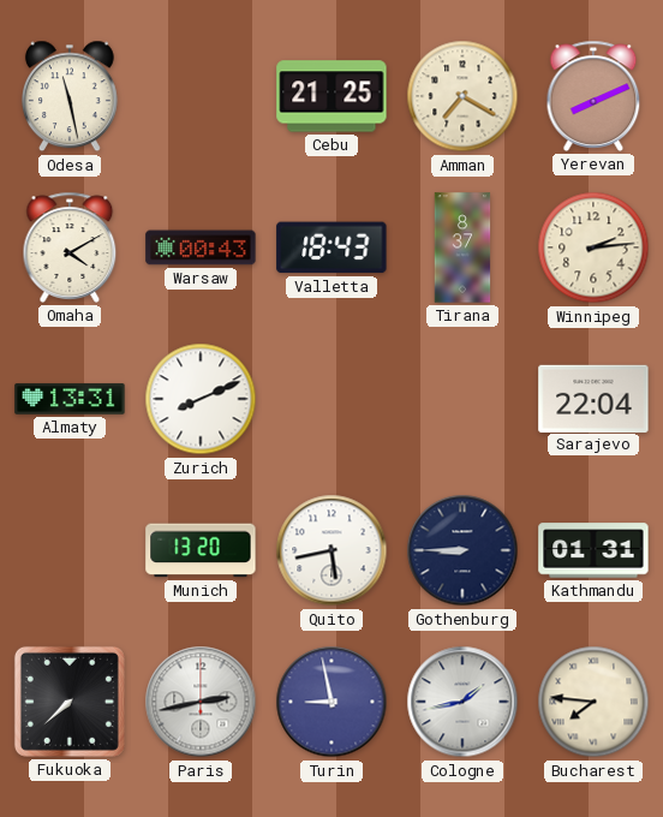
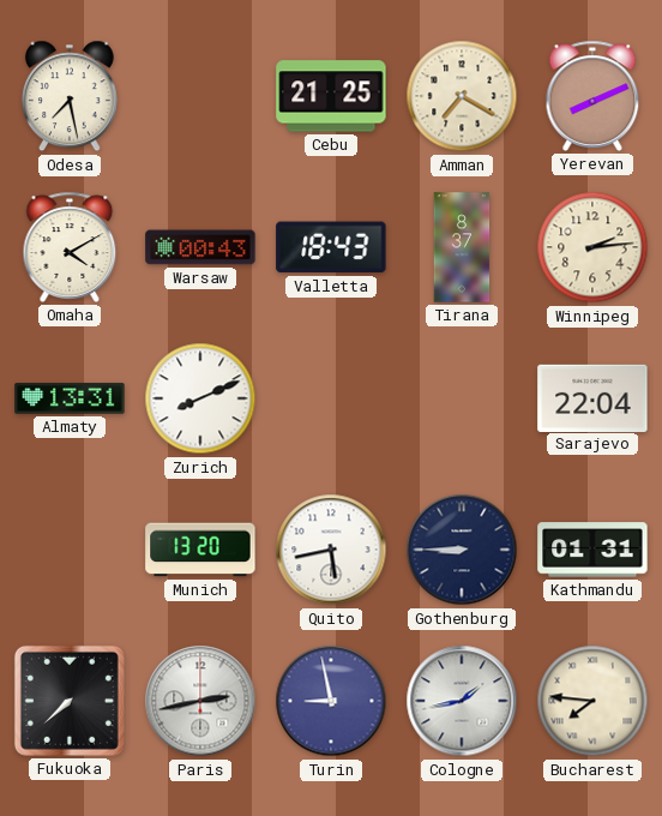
Odesa: 11:28 -> 7:28 (70, 96)
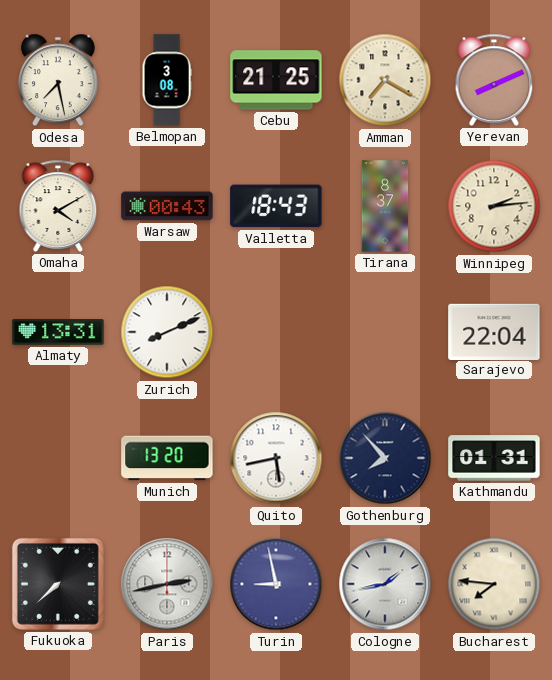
Belmopan: none -> 3:08 (167, 80)
Gothenburg: 8:45 -> 7:53 (385, 458)
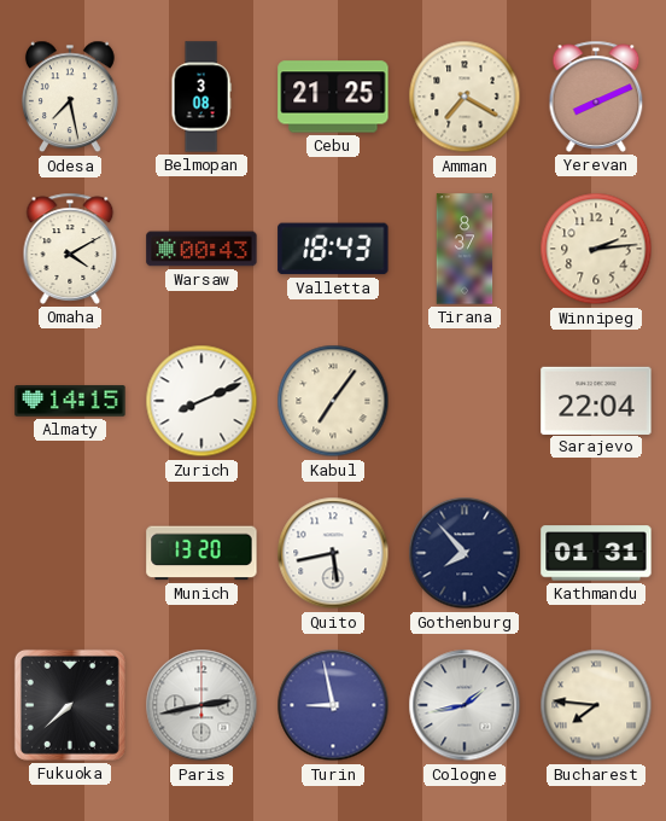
Almaty: 13:31 -> 14:15 (70, 401)
Kabul: none -> 7:06 (333, 401)
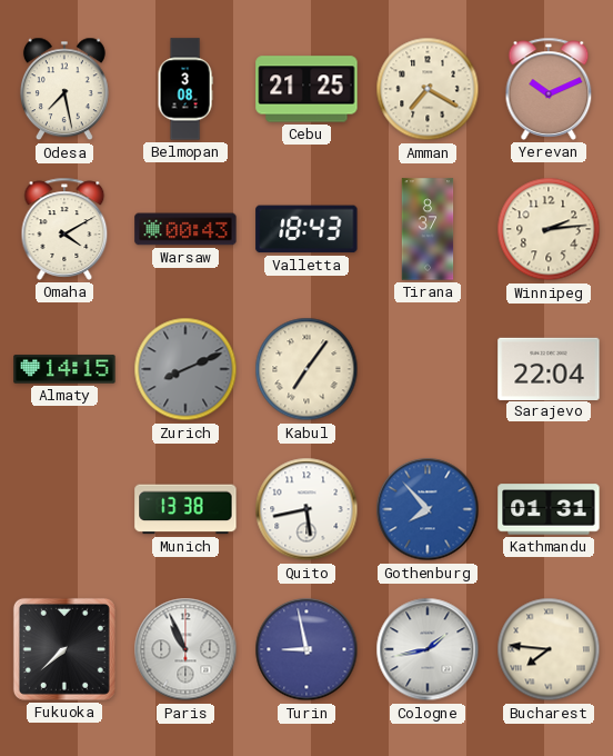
Yerevan: 8:11 -> 10:11 (549, 89)
Zurich dial: white -> grey (185, 369)
Munich: 13:20 -> 13:38 (185, 509)
Gothenburg dial: navy -> blue (428, 509)
Paris: 2:43 -> 10:56 (185, 649)
